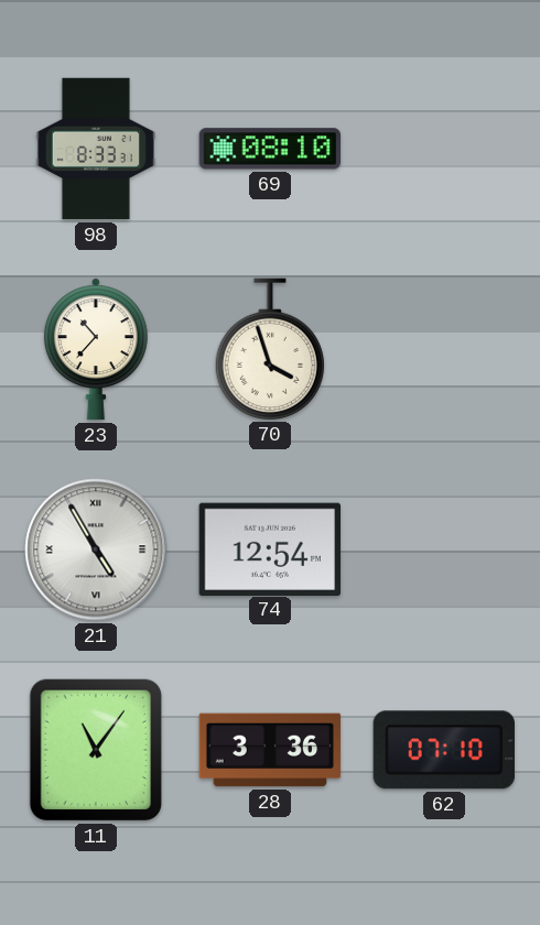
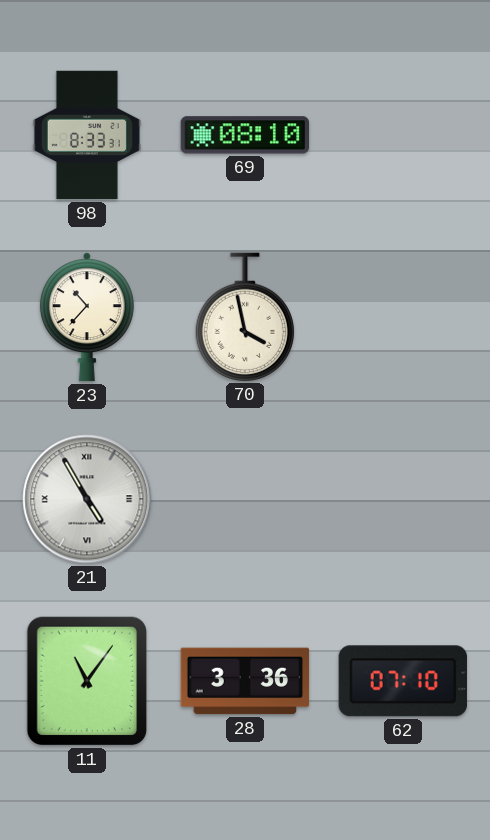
70: 3:57 -> 3:58 (244, 317)
74: 12:54 -> none (269, 548)
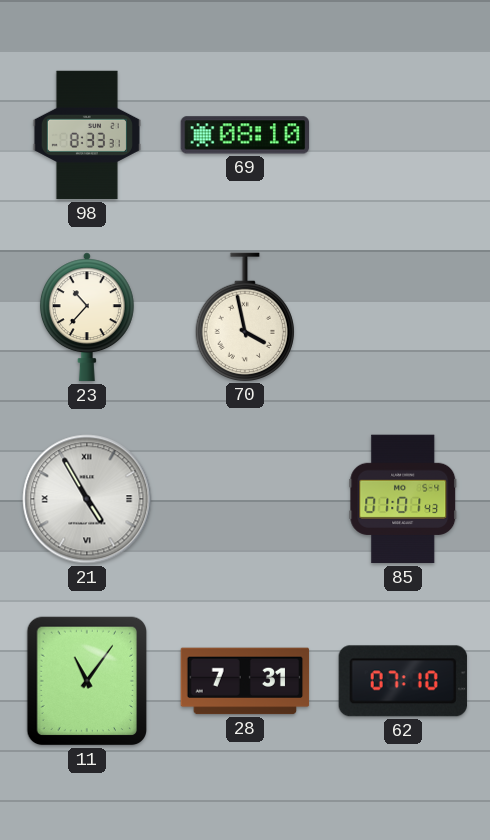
85: none -> 01:01 (403, 499)
28: 3:36 -> 7:31 (245, 681)
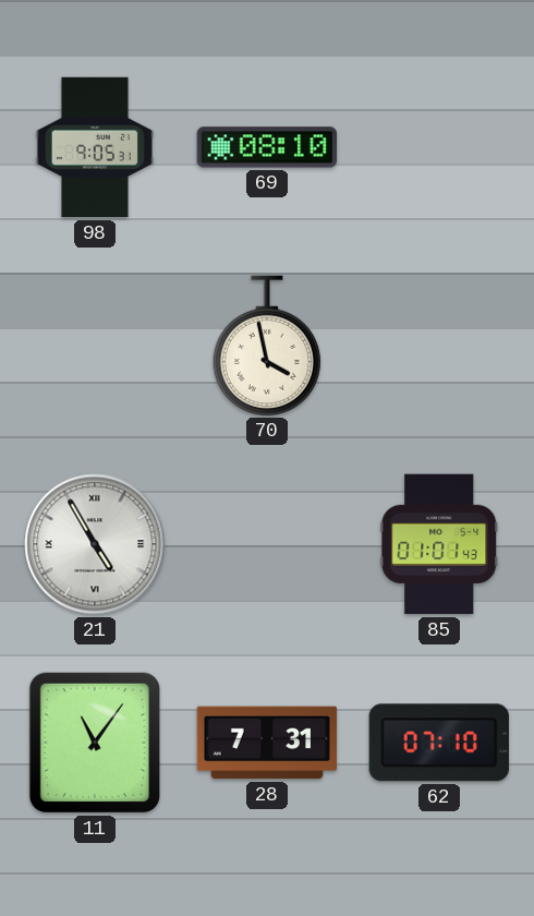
98: 8:33 -> 9:05 (95, 147)
23: 10:37 -> none (87, 317)
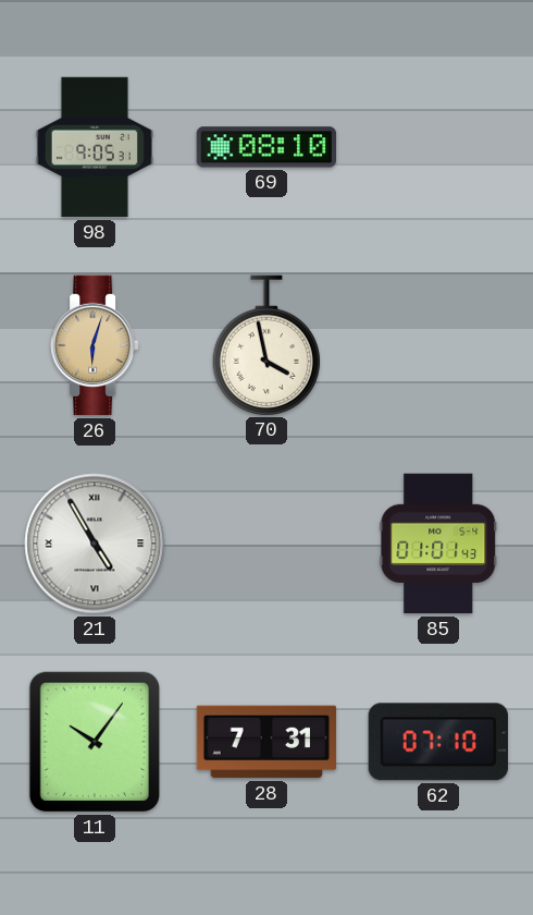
26: none -> 6:03 (95, 345)
11: 11:06 -> 10:06 (95, 742)
